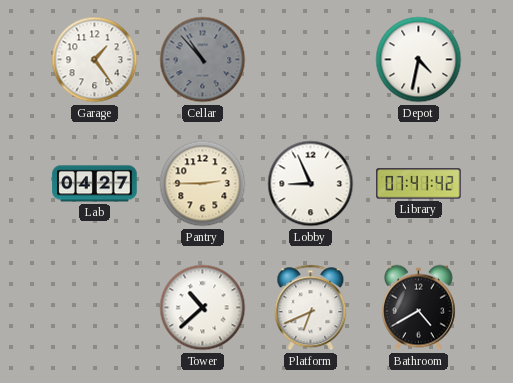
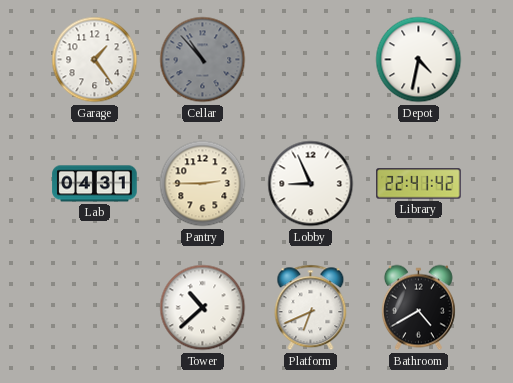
Lab: 04:27 -> 04:31 (95, 184)
Library: 07:41 -> 22:41 (419, 184)
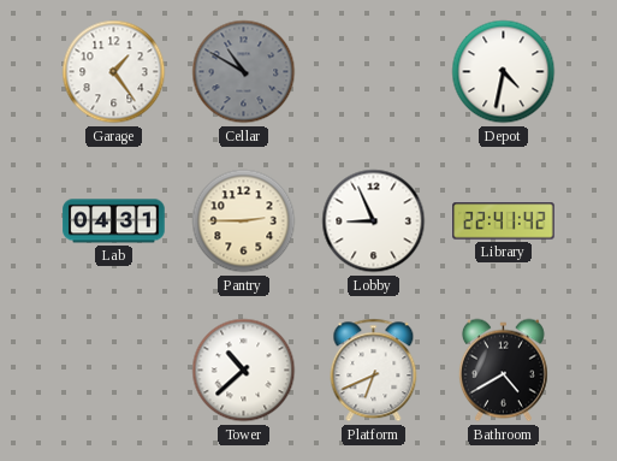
Cellar: 10:53 -> 10:50 (244, 72)
